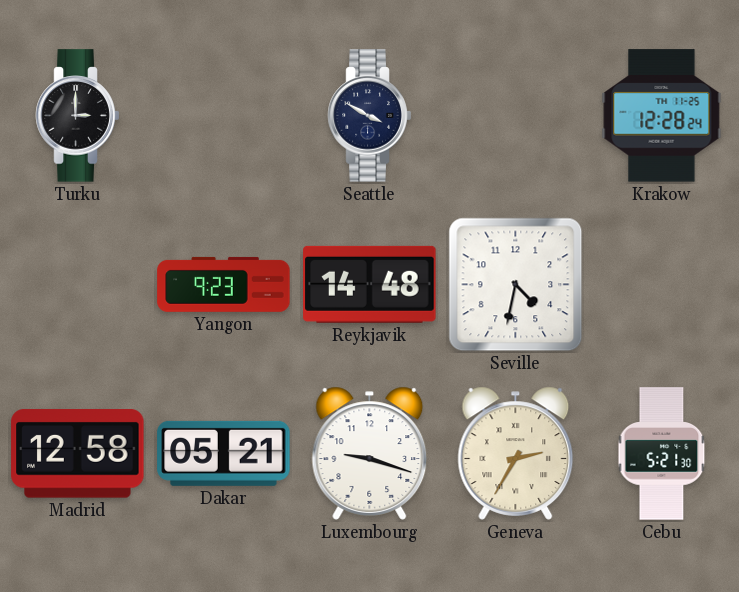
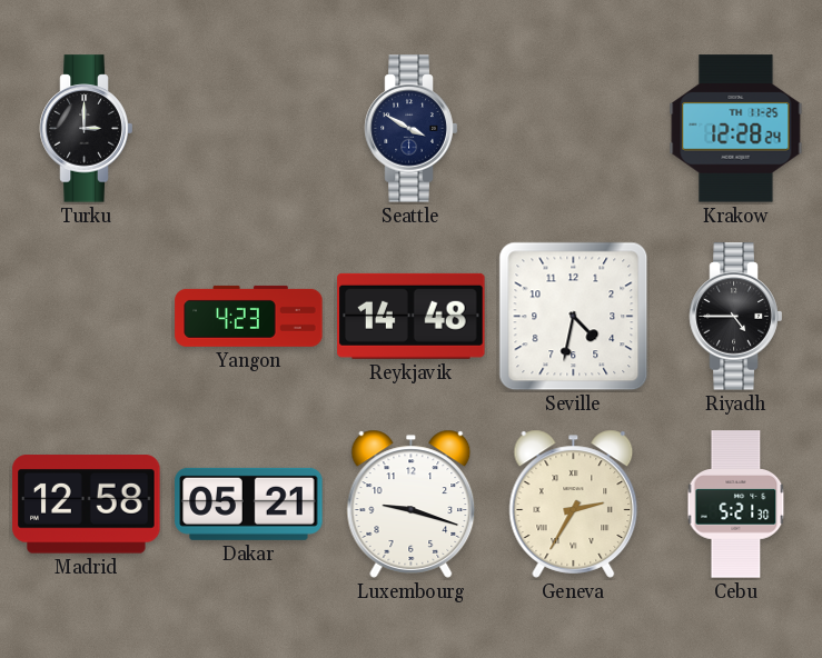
Yangon: 9:23 -> 4:23 (249, 316)
Riyadh: none -> 4:45 (736, 317)
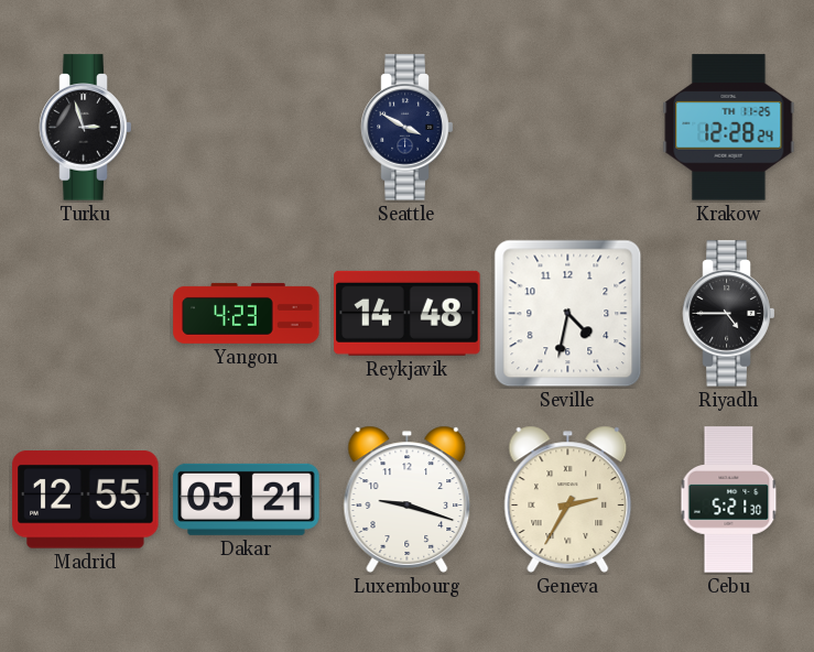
Turku: 3:00 -> 2:57 (86, 128)
Madrid: 12:58 -> 12:55 (86, 500)
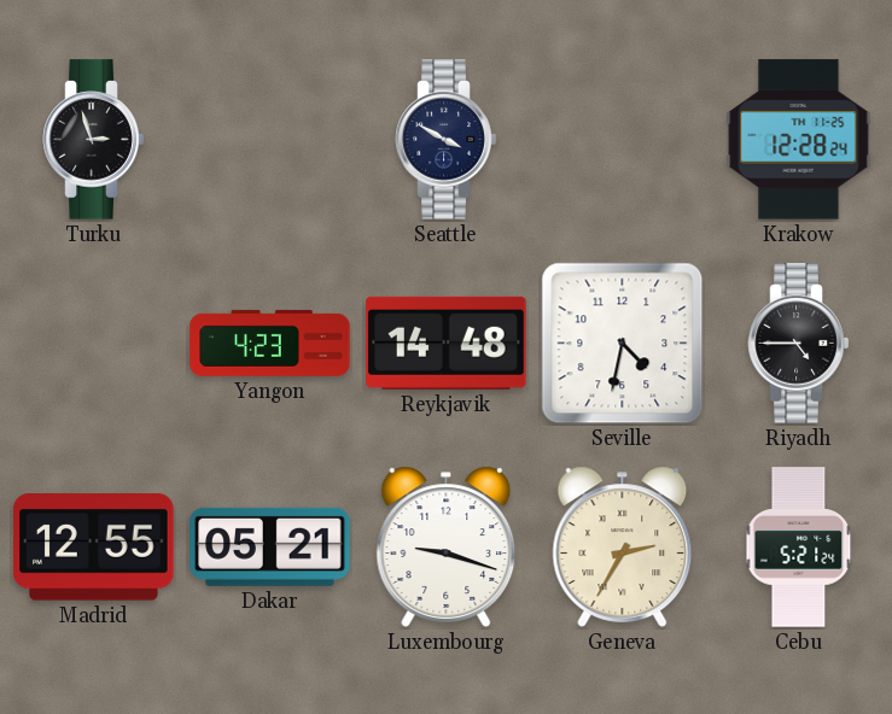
Cebu: 5:21:30 -> 5:21:24 (799, 548)
